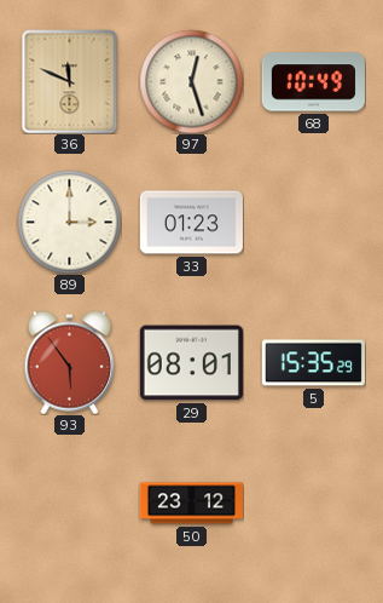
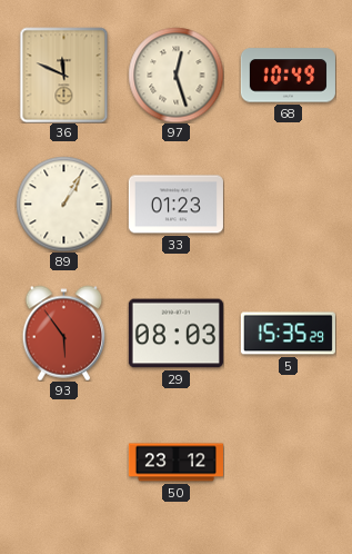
89: 3:00 -> 1:05 (63, 204)
29: 08:01 -> 08:03 (175, 334)
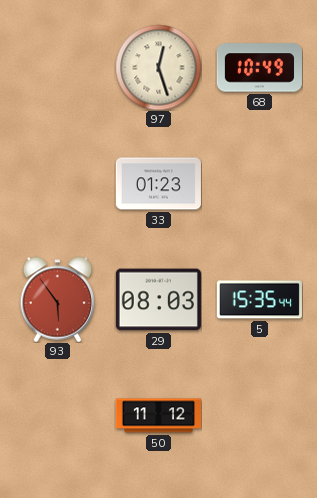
36: 11:49 -> none (64, 75)
89: 1:05 -> none (63, 204)
5: 15:35:29 -> 15:35:44 (259, 300)
50: 23:12 -> 11:12 (158, 416)
